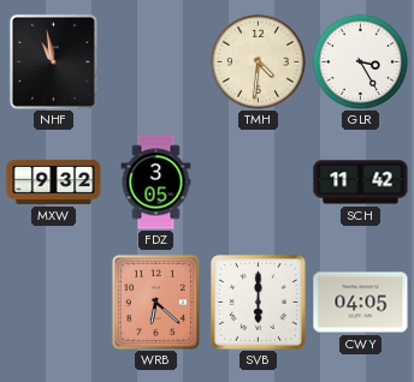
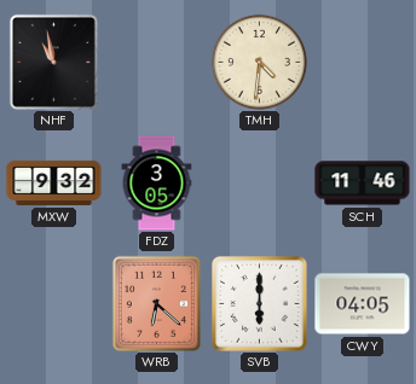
GLR: 3:25 -> none (360, 61)
SCH: 11:42 -> 11:46 (363, 184)
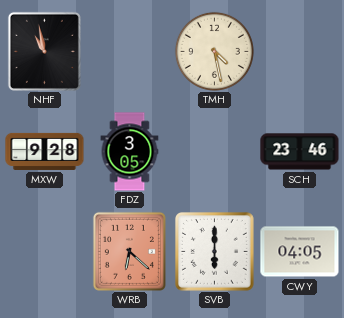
TMH: 4:31 -> 4:28 (214, 51)
MXW: 9:32 -> 9:28 (45, 151)
SCH: 11:46 -> 23:46 (300, 152)
